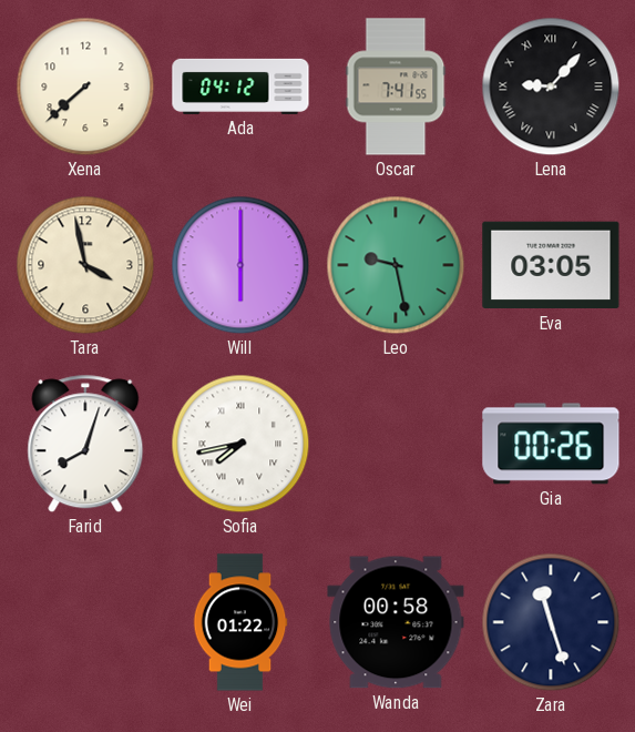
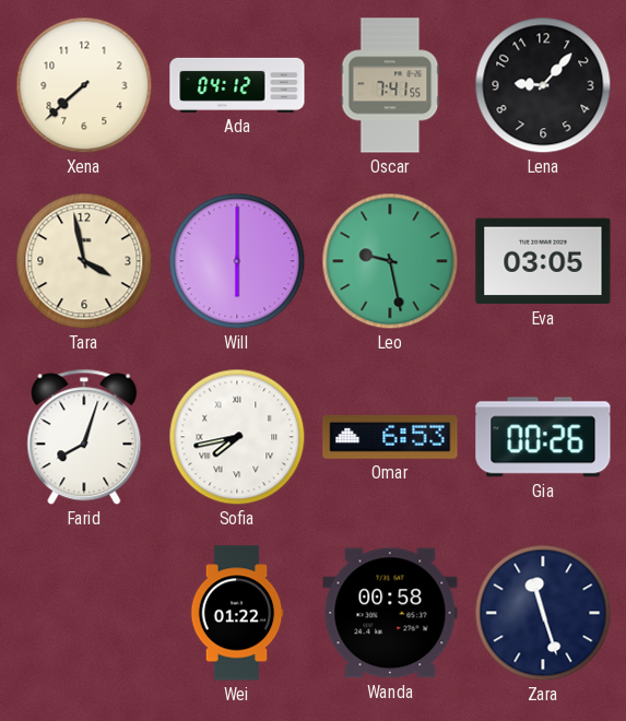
Lena numerals: Roman -> Arabic (543, 85)
Omar: none -> 6:53 (390, 438)
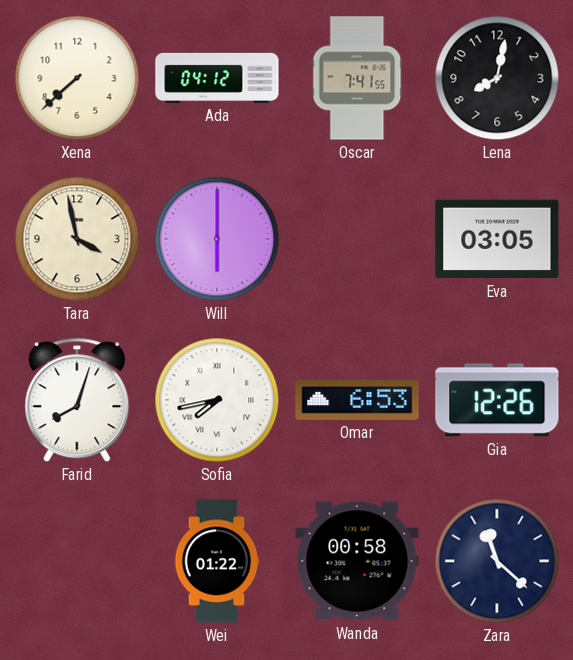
Lena: 9:07 -> 8:02 (497, 78)
Leo: 9:28 -> none (390, 261)
Gia: 00:26 -> 12:26 (497, 400)
Zara: 11:27 -> 11:22 (497, 561)
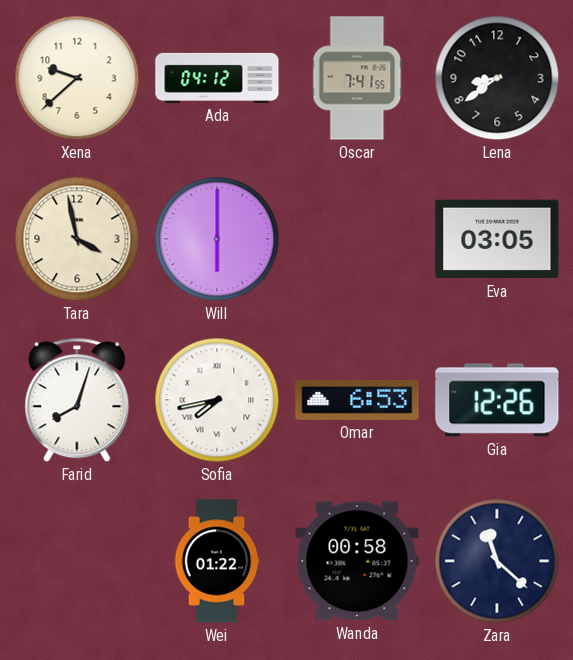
Xena: 7:38 -> 9:38 (77, 78)
Lena: 8:02 -> 8:39 (497, 78)
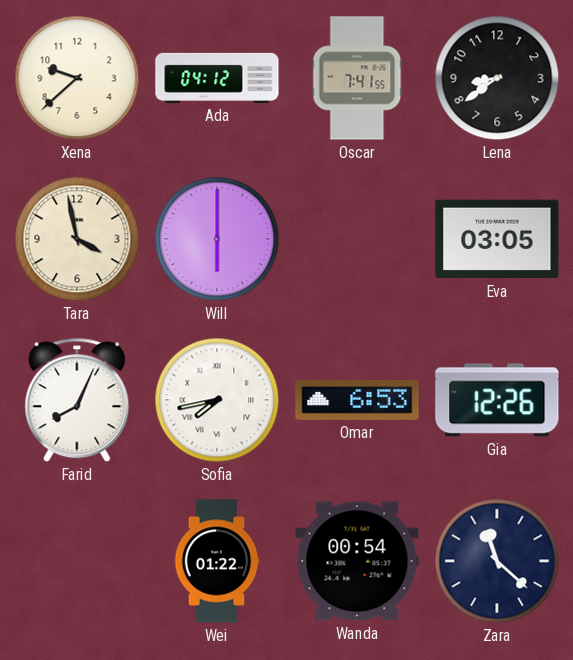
Farid: 8:03 -> 8:04 (77, 400)
Wanda: 00:58 -> 00:54 (357, 561)
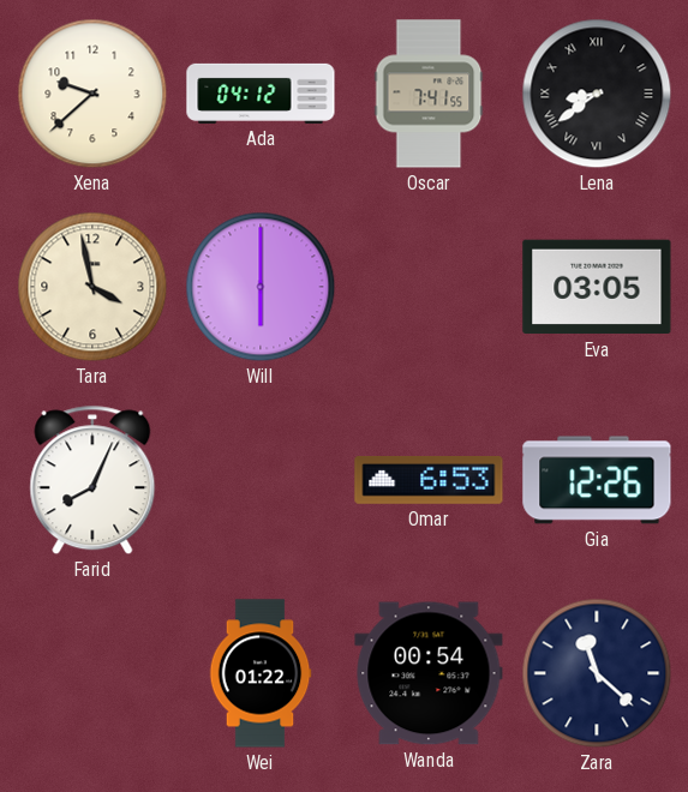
Lena numerals: Arabic -> Roman (597, 94)
Sofia: 7:43 -> none (217, 400)
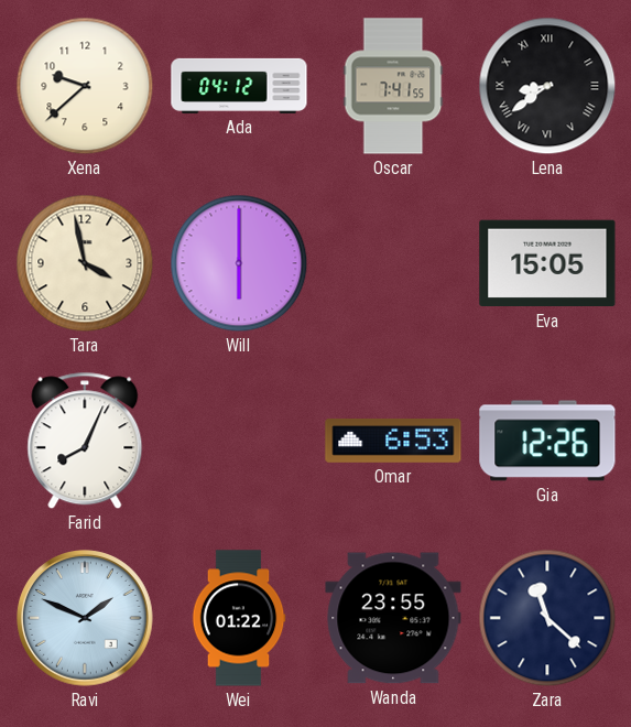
Eva: 03:05 -> 15:05 (547, 263)
Ravi: none -> 1:49 (85, 618)
Wanda: 00:54 -> 23:55 (393, 618)
